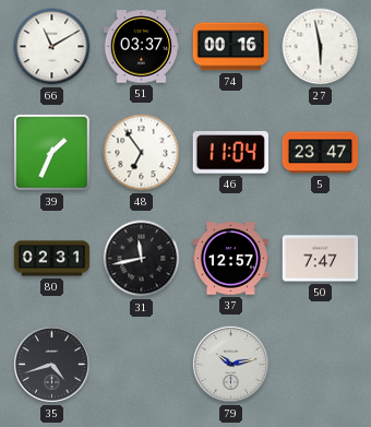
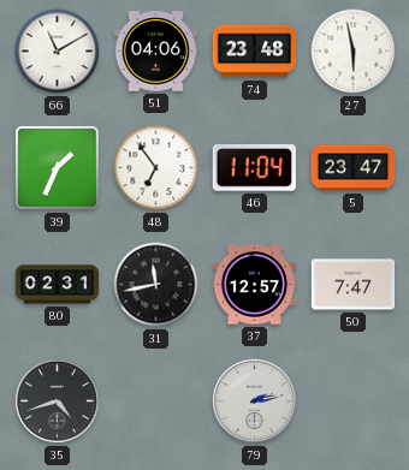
51: 03:37 -> 04:06 (156, 52)
74: 00:16 -> 23:48 (255, 52)
79: 10:13 -> 2:13 (254, 400)
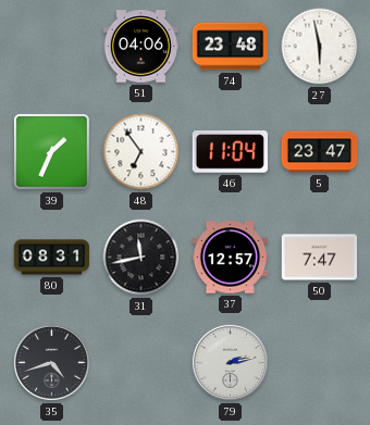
66: 11:10 -> none (58, 52)
80: 02:31 -> 08:31 (52, 258)
